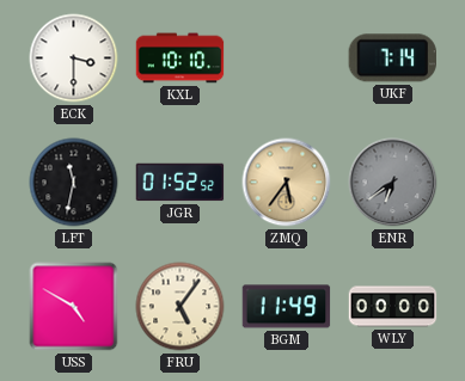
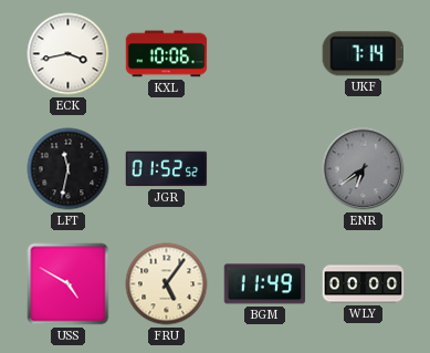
ECK: 3:30 -> 3:43 (69, 54)
KXL: 10:10 -> 10:06 (167, 54)
ZMQ: 5:36 -> none (287, 183)
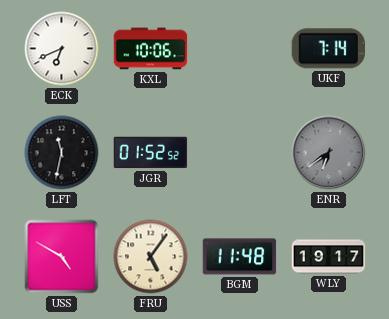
ECK: 3:43 -> 6:41 (62, 49)
BGM: 11:49 -> 11:48 (240, 257)
WLY: 00:00 -> 19:17 (329, 257)
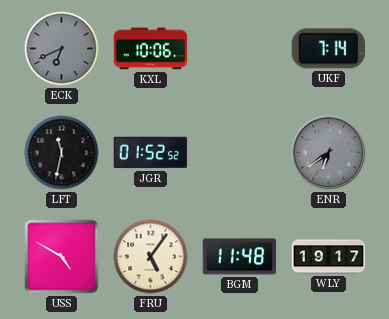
ECK dial: white -> grey (62, 49)
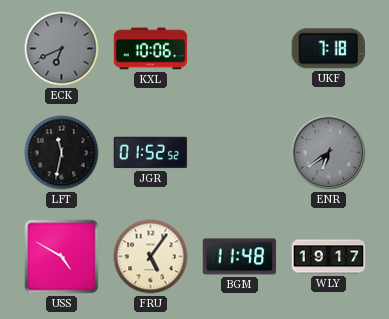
UKF: 7:14 -> 7:18 (328, 49)
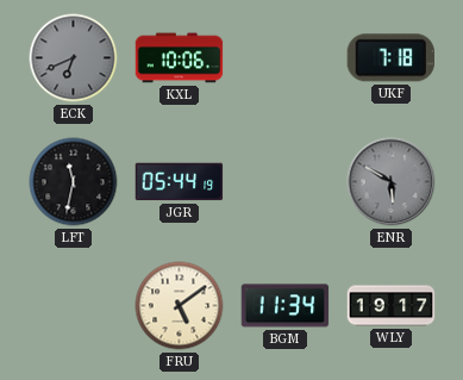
JGR: 01:52 -> 05:44 (180, 182)
ENR: 6:39 -> 5:50 (392, 182)
USS: 4:50 -> none (62, 257)
FRU: 5:06 -> 5:09 (180, 306)
BGM: 11:48 -> 11:34 (286, 306)
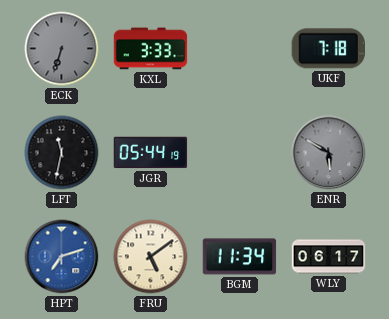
ECK: 6:41 -> 6:33 (62, 49)
KXL: 10:06 -> 3:33 (151, 49)
HPT: none -> 7:12 (62, 257)
WLY: 19:17 -> 06:17 (329, 257)
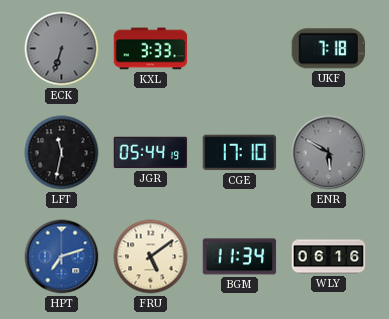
CGE: none -> 17:10 (240, 153)
WLY: 06:17 -> 06:16 (329, 257)
